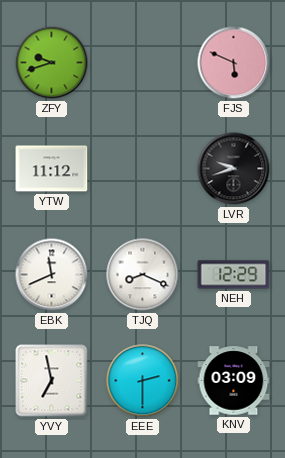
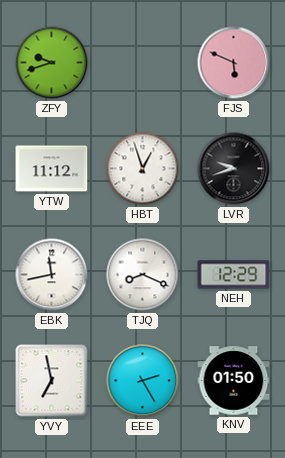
HBT: none -> 12:57 (143, 169)
EBK: 11:41 -> 11:43 (52, 275)
EEE: 2:30 -> 2:25 (143, 381)
KNV: 03:09 -> 01:50 (234, 381)
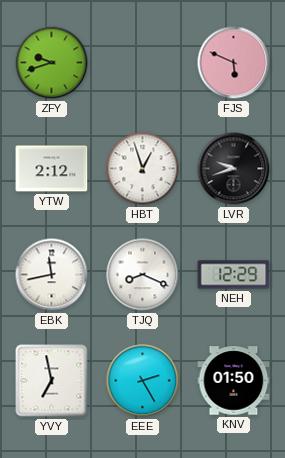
YTW: 11:12 -> 2:12 (52, 169)
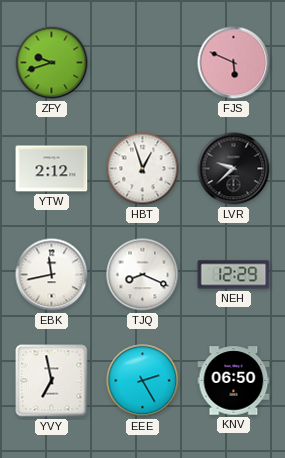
LVR: 9:42 -> 9:38 (234, 169)
KNV: 01:50 -> 06:50 (234, 381)
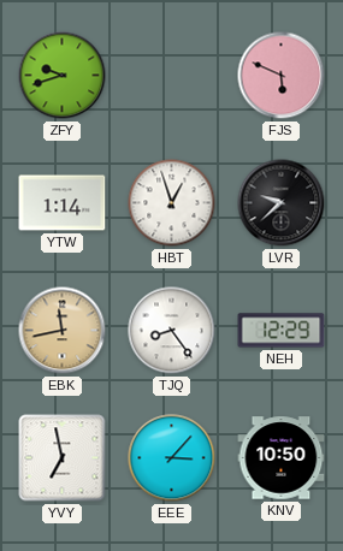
YTW: 2:12 -> 1:14 (63, 203)
EBK dial: white -> champagne (63, 331)
TJQ: 8:19 -> 8:24 (172, 331)
EEE: 2:25 -> 3:07 (172, 458)
KNV: 06:50 -> 10:50 (282, 458)
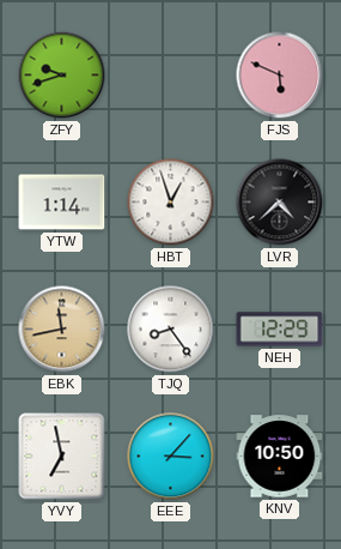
LVR: 9:38 -> 4:38 (280, 203)
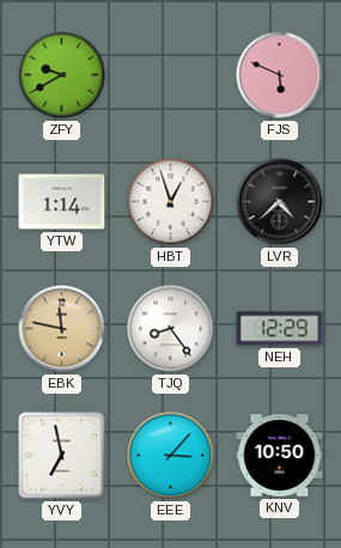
ZFY: 9:42 -> 9:40 (62, 75)
EBK: 11:43 -> 11:47 (62, 329)
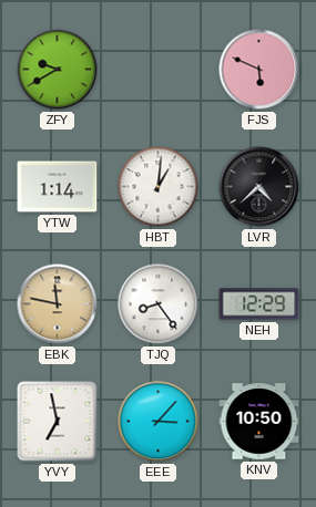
HBT: 12:57 -> 1:01 (159, 187)
